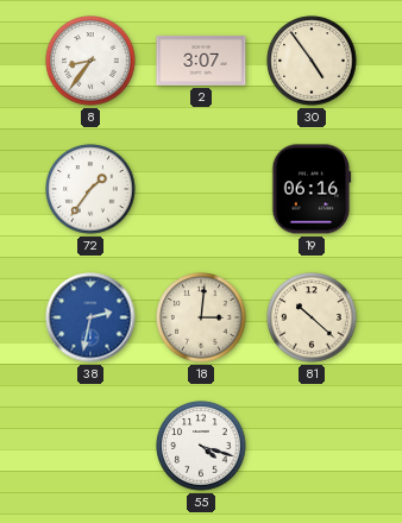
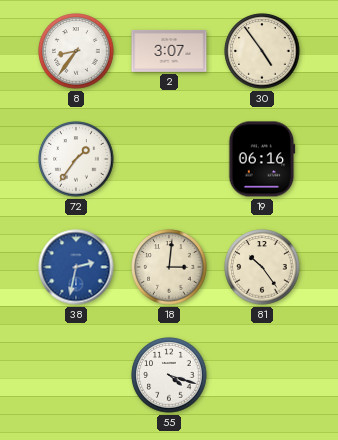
81: 10:22 -> 10:24 (262, 267)
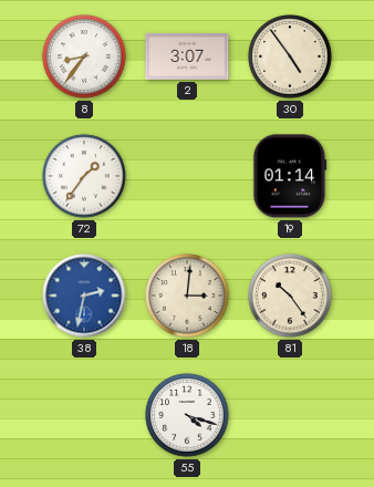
19: 06:16 -> 01:14 (290, 176)
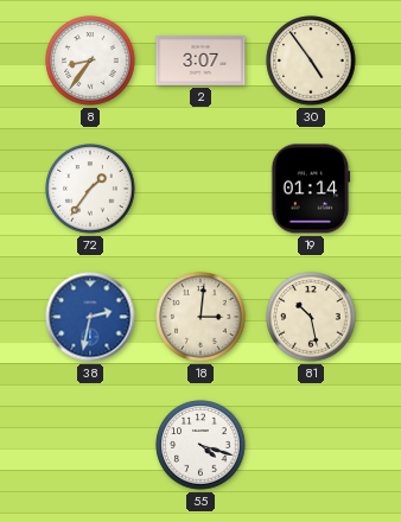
81: 10:24 -> 10:28 (311, 317)
